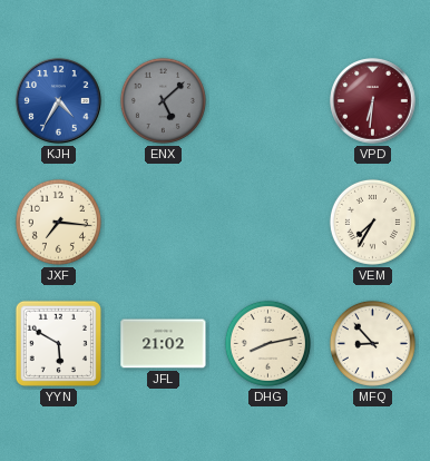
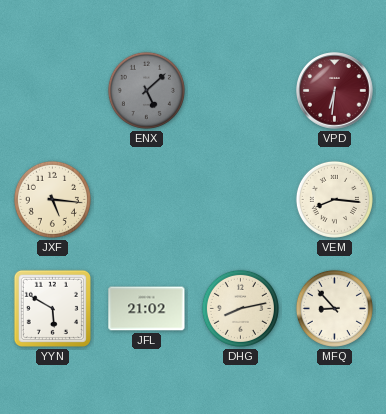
KJH: 4:35 -> none (59, 101)
JXF: 7:16 -> 5:16 (52, 199)
VEM: 7:35 -> 8:16 (334, 199)
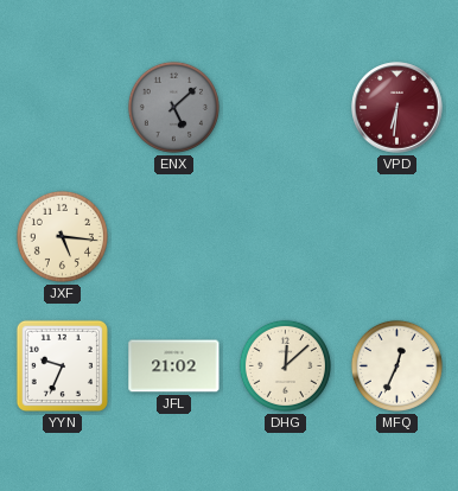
VEM: 8:16 -> none (334, 199)
YYN: 5:50 -> 9:34 (62, 365)
DHG: 8:13 -> 12:08 (285, 365)
MFQ: 8:53 -> 12:34 (396, 365)
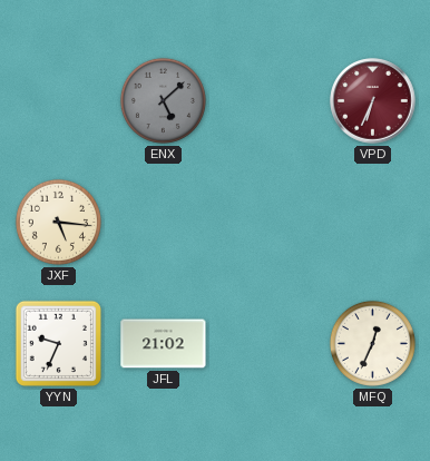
VPD: 6:31 -> 6:34 (373, 101)
DHG: 12:08 -> none (285, 365)
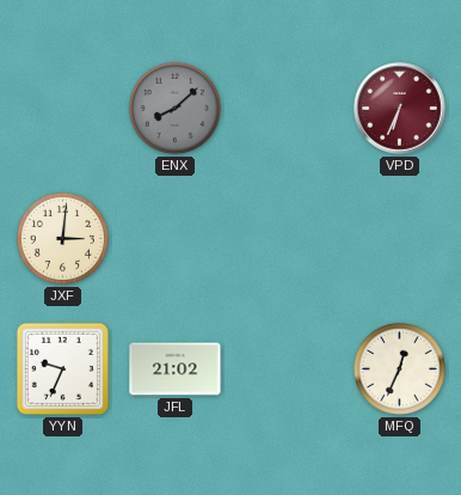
ENX: 5:08 -> 8:08 (174, 108)
JXF: 5:16 -> 3:01 (62, 238)
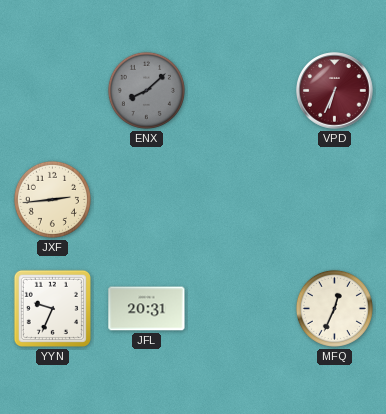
JXF: 3:01 -> 2:44 (52, 199)
JFL: 21:02 -> 20:31 (147, 309)
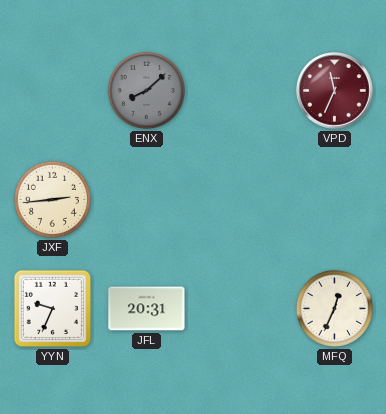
VPD: 6:34 -> 11:34 (335, 91)
